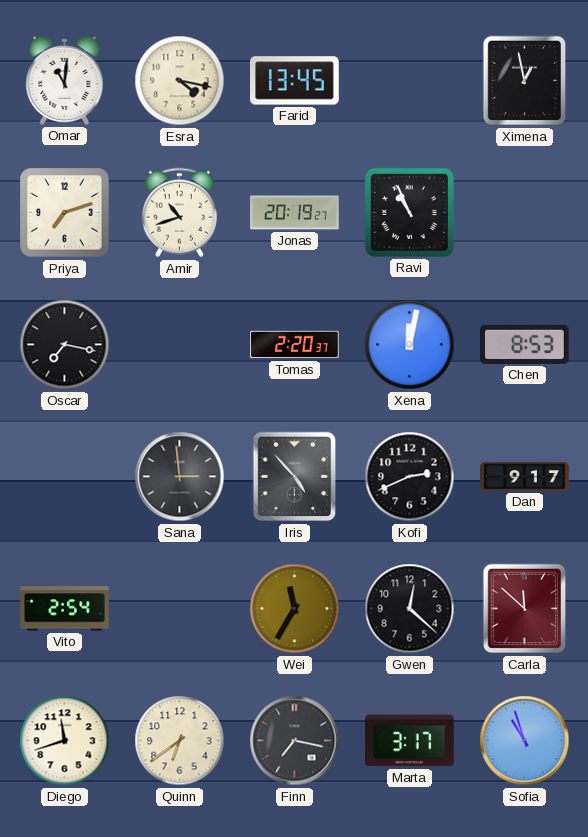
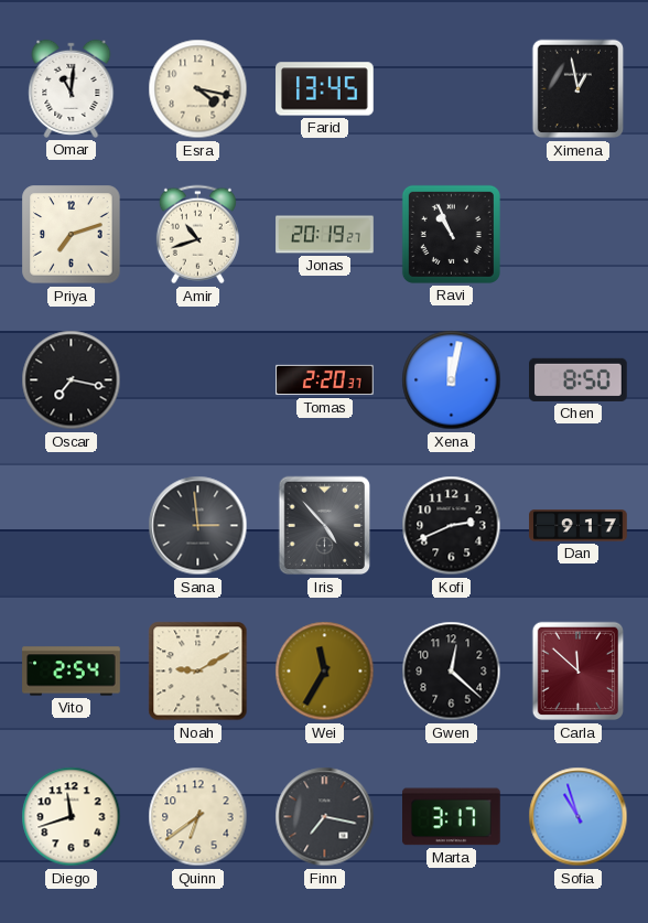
Chen: 8:53 -> 8:50 (579, 379)
Noah: none -> 9:10 (198, 672)
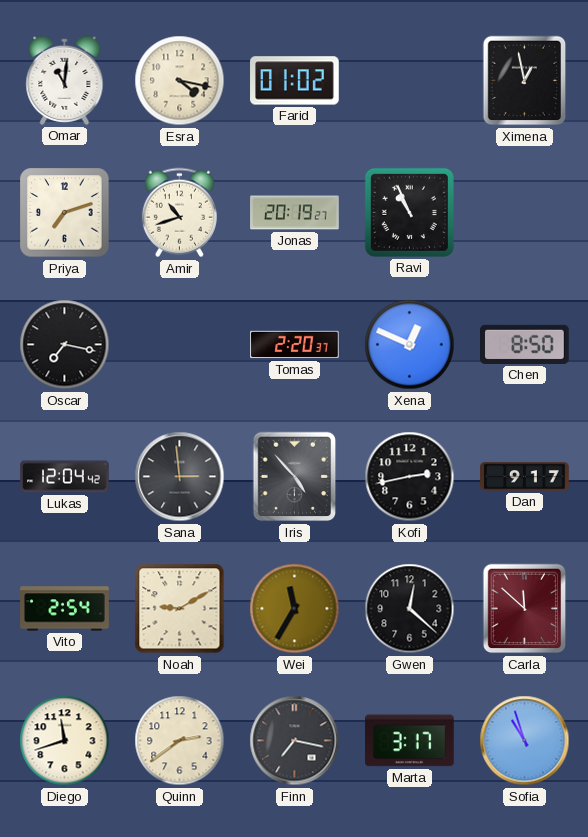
Farid: 13:45 -> 01:02 (295, 81)
Xena: 12:02 -> 12:49 (410, 345)
Lukas: none -> 12:04 (65, 477)
Kofi: 2:41 -> 2:43 (410, 477)
Quinn: 6:39 -> 2:39 (180, 741)
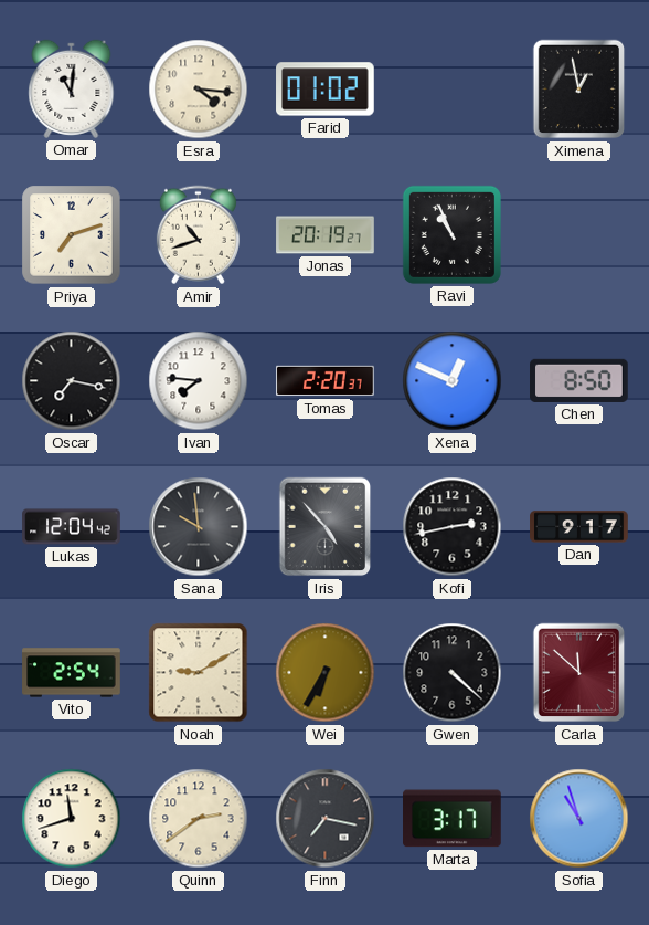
Esra: 4:17 -> 4:16 (199, 90)
Ivan: none -> 7:46 (199, 381)
Sana: 2:59 -> 9:59 (199, 527)
Wei: 11:35 -> 6:35 (326, 673)
Gwen: 12:22 -> 4:22 (453, 673)
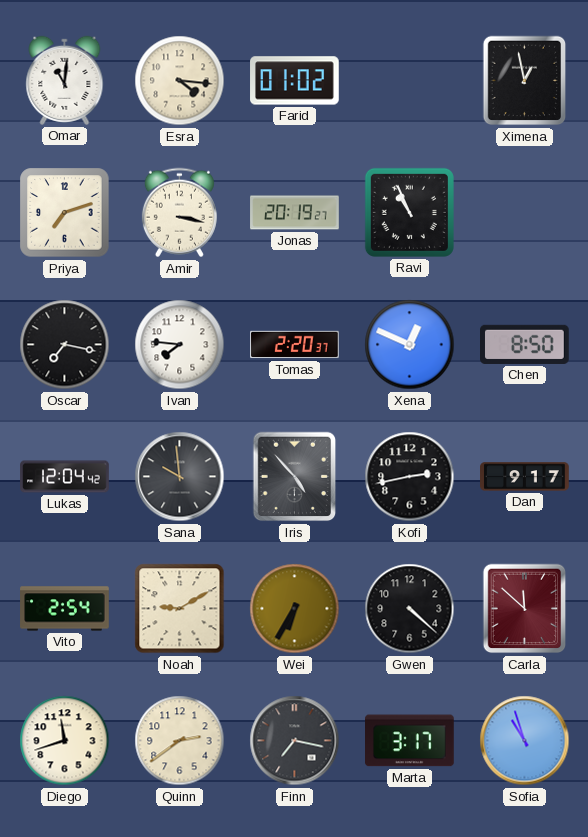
Amir: 10:42 -> 3:17 (179, 213)
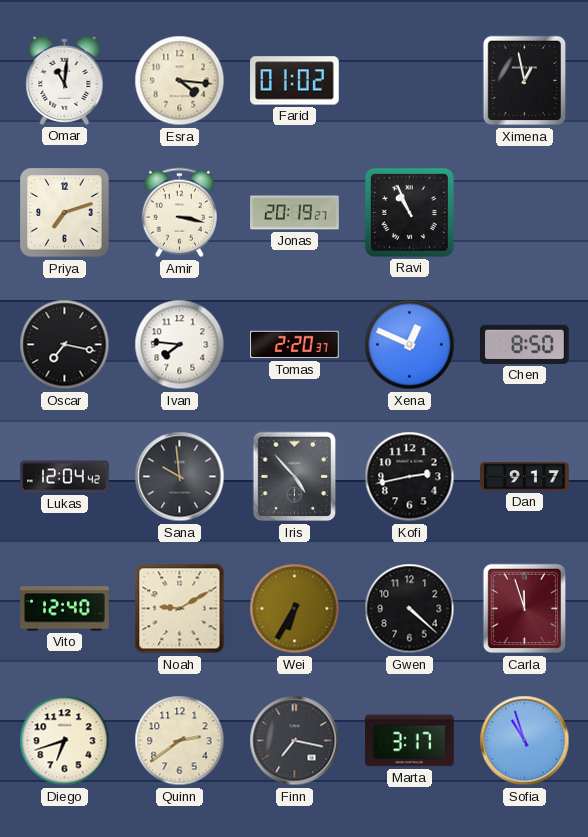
Vito: 2:54 -> 12:40 (65, 609)
Carla: 11:52 -> 11:57 (525, 609)
Diego: 11:42 -> 6:42 (65, 741)
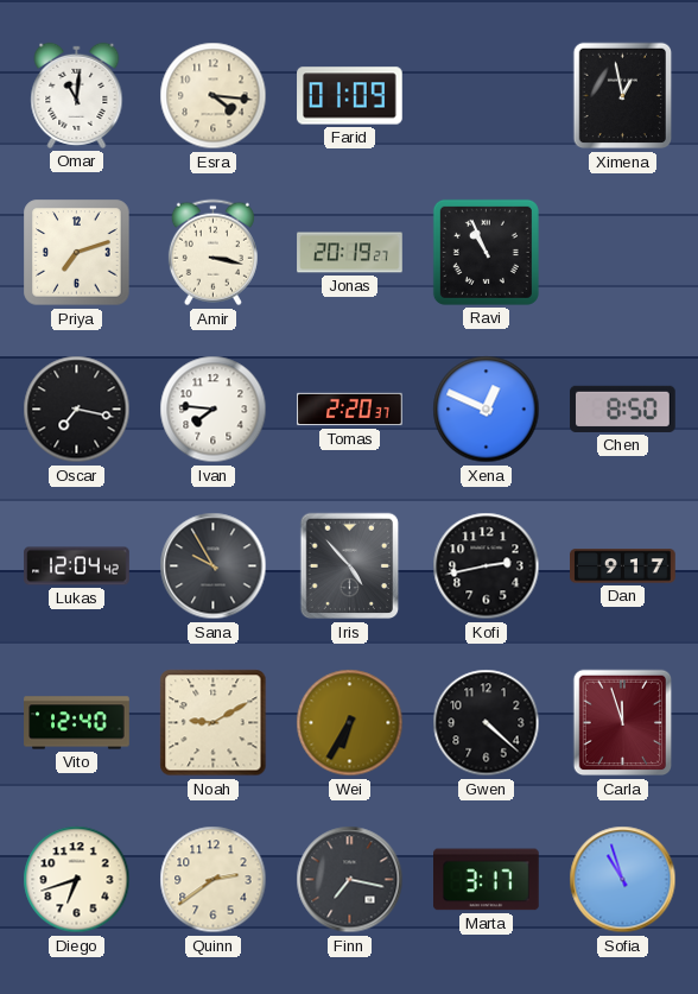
Farid: 01:02 -> 01:09 (350, 96)
Sana: 9:59 -> 9:55 (214, 566)
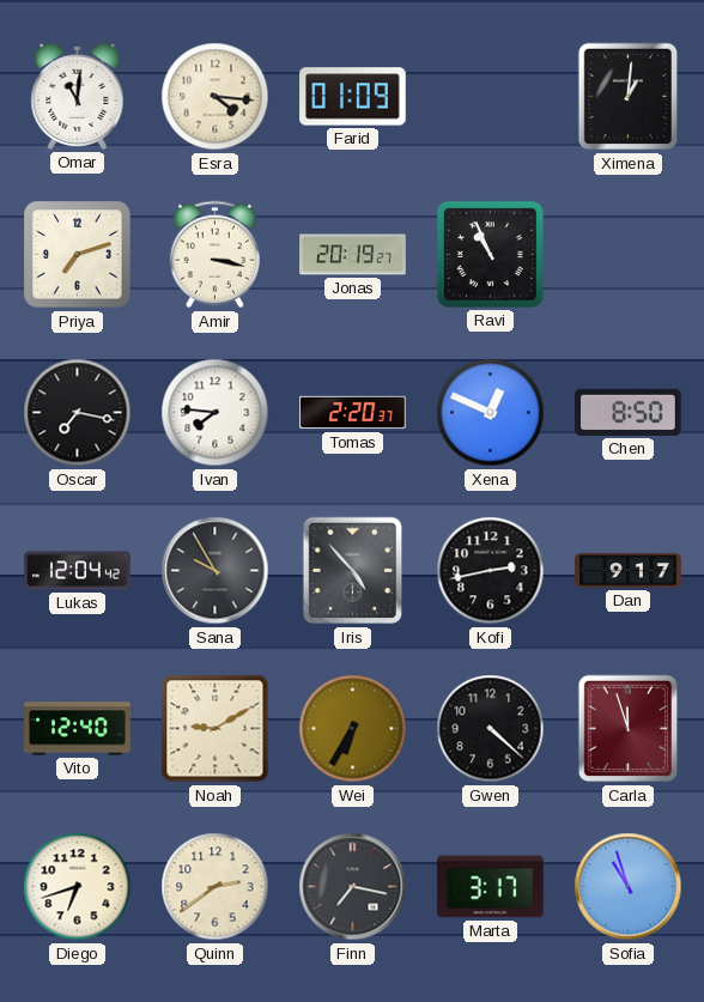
Ximena: 12:58 -> 1:01 (629, 97)
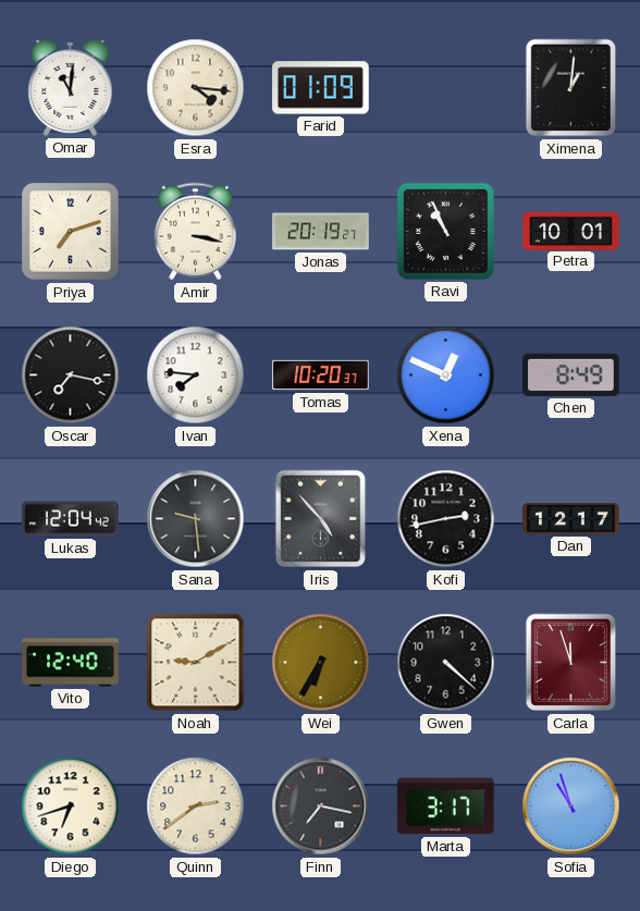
Petra: none -> 10:01 (571, 231)
Tomas: 2:20 -> 10:20 (321, 376)
Chen: 8:50 -> 8:49 (571, 374)
Sana: 9:55 -> 9:29 (196, 519)
Dan: 9:17 -> 12:17 (571, 519)
